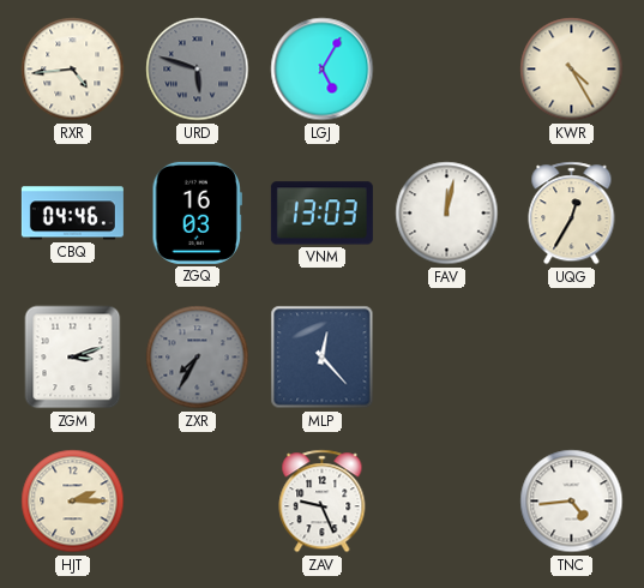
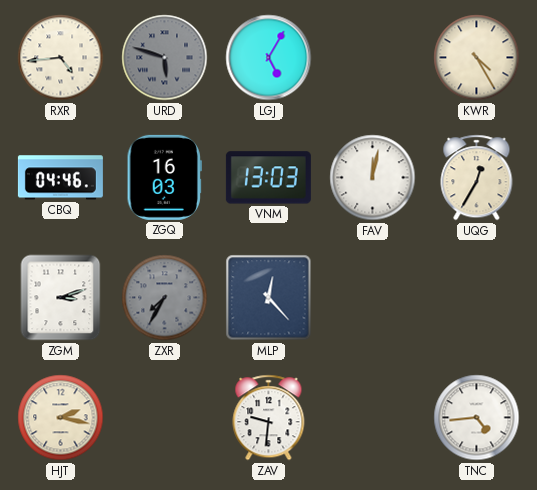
HJT: 2:15 -> 2:17 (61, 418)
ZAV: 9:26 -> 9:31 (269, 418)
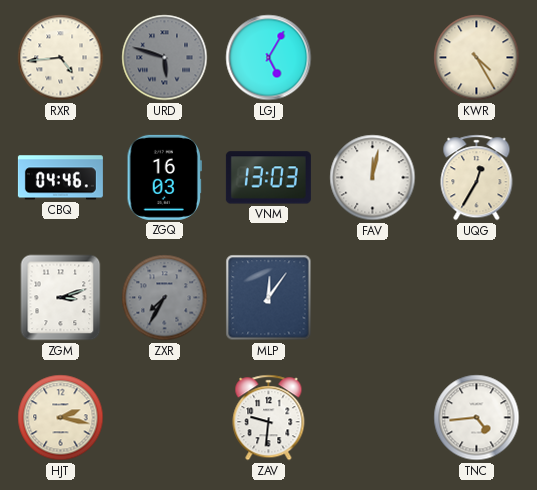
MLP: 12:23 -> 12:06 (269, 298)
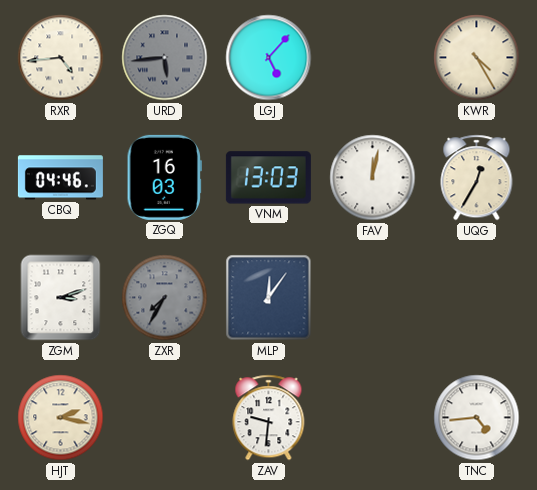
URD: 5:48 -> 5:44 (165, 58)
LGJ: 5:05 -> 5:07 (269, 58)
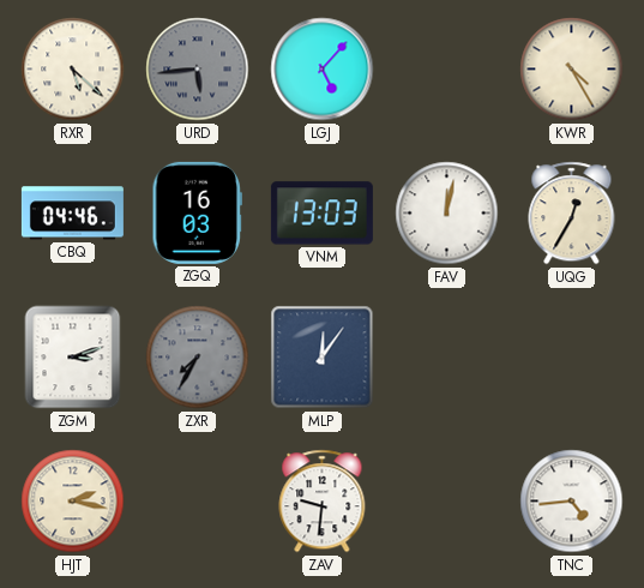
RXR: 4:44 -> 5:22 (73, 70)
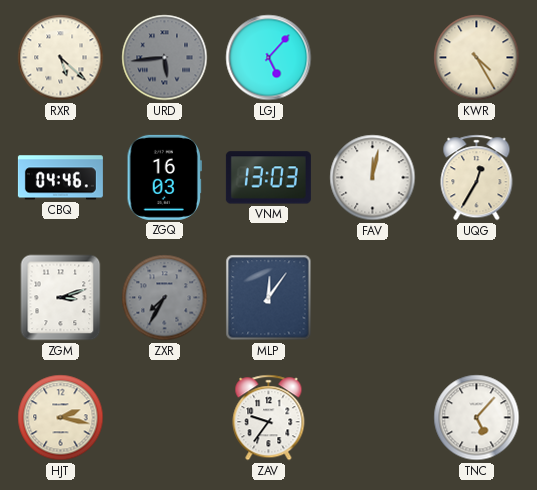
ZAV: 9:31 -> 9:36 (269, 418)
TNC: 4:44 -> 5:07 (477, 418)
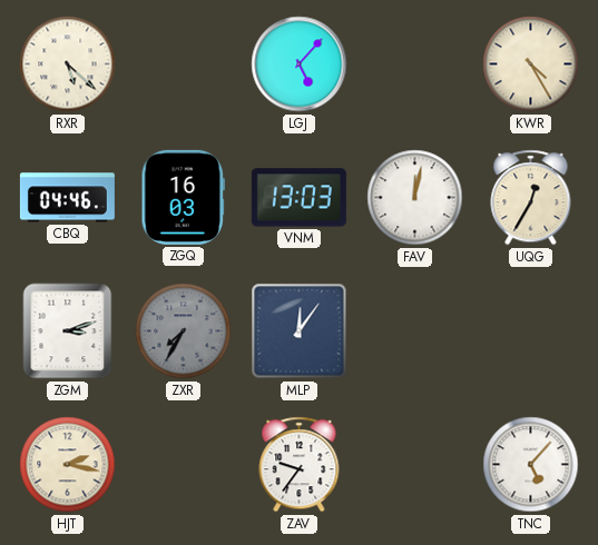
URD: 5:44 -> none (165, 58)
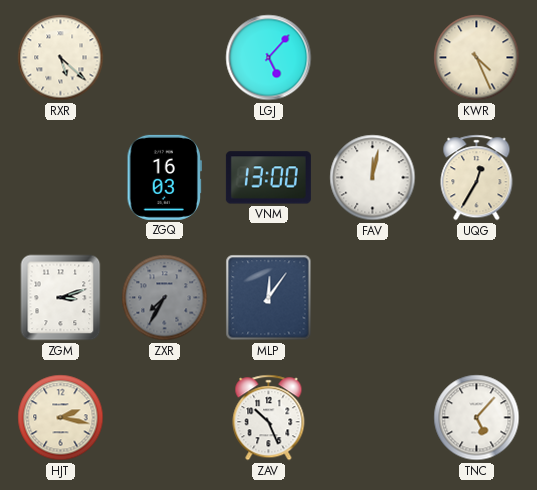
KWR: 4:25 -> 4:26 (477, 58)
CBQ: 04:46 -> none (67, 198)
VNM: 13:03 -> 13:00 (268, 178)
ZAV: 9:36 -> 10:26 (269, 418)
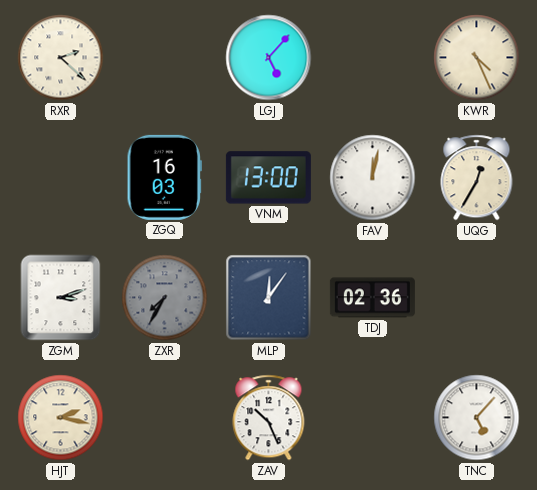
RXR: 5:22 -> 2:22 (61, 58)
TDJ: none -> 02:36 (372, 298)
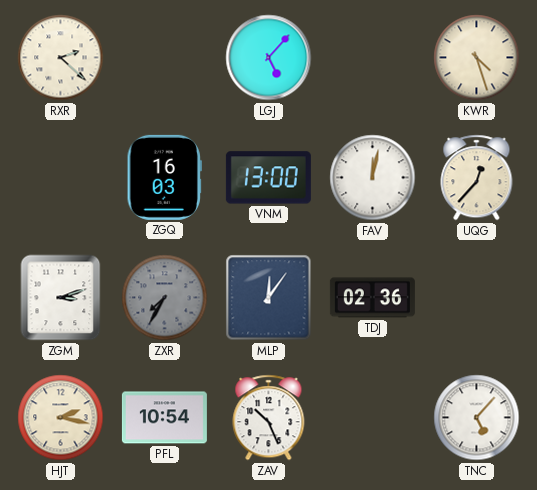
KWR: 4:26 -> 4:27 (477, 58)
UQG: 12:35 -> 12:37 (477, 178)
PFL: none -> 10:54 (164, 418)
